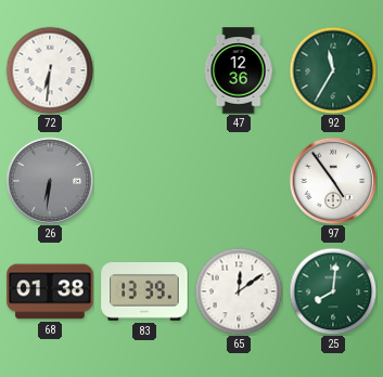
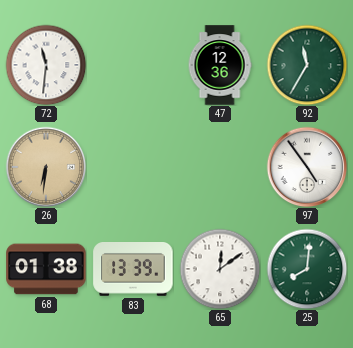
72: 6:31 -> 11:31 (46, 65)
26 dial: grey -> champagne (46, 167)
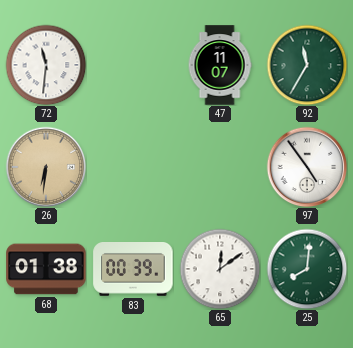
47: 12:36 -> 11:07 (220, 65)
83: 13:39 -> 00:39 (133, 270)
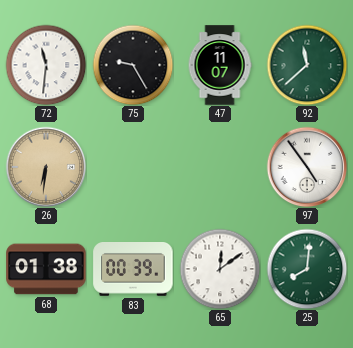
75: none -> 9:25 (133, 65)
92: 11:35 -> 11:38 (307, 65)
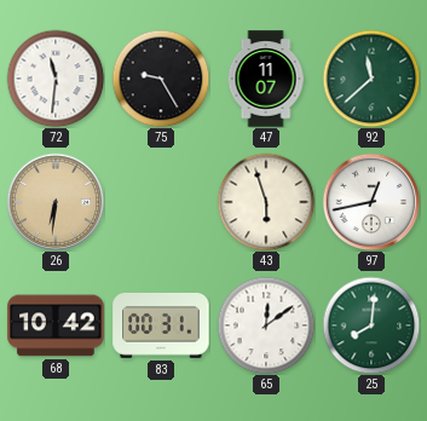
43: none -> 5:57 (266, 202)
97: 4:54 -> 12:43 (371, 202)
68: 01:38 -> 10:42 (56, 325)
83: 00:39 -> 00:31 (161, 327)
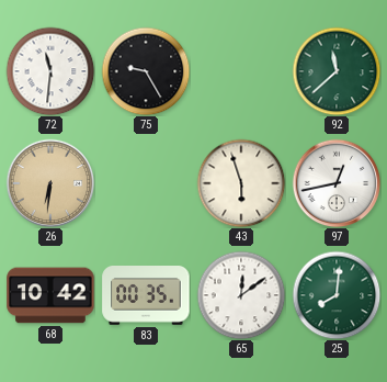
47: 11:07 -> none (266, 79)
83: 00:31 -> 00:35 (146, 296)
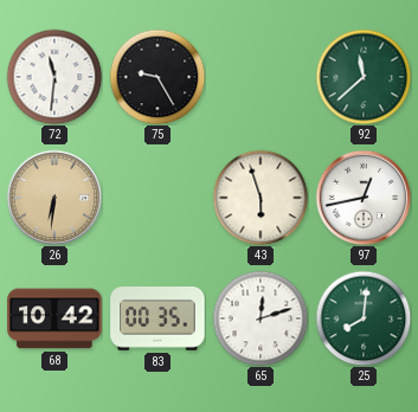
65: 12:09 -> 12:12 (261, 318)
